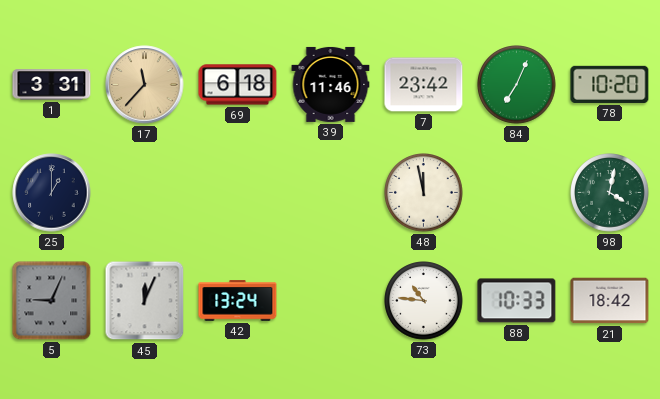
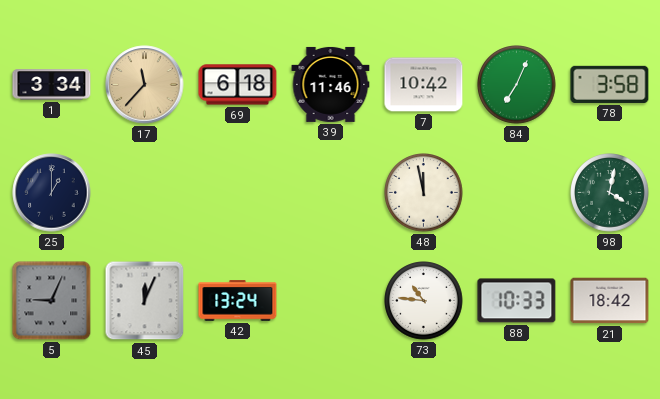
1: 3:31 -> 3:34 (52, 85)
7: 23:42 -> 10:42 (424, 85)
78: 10:20 -> 3:58 (610, 84)
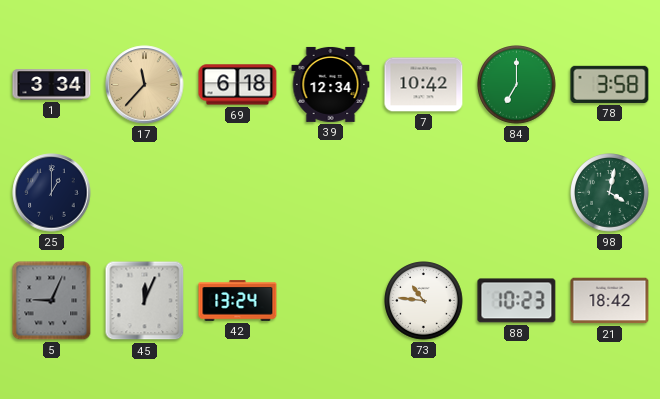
39: 11:46 -> 12:34 (331, 84)
84: 7:04 -> 7:00 (517, 85)
48: 11:58 -> none (424, 193)
88: 10:33 -> 10:23 (517, 301)
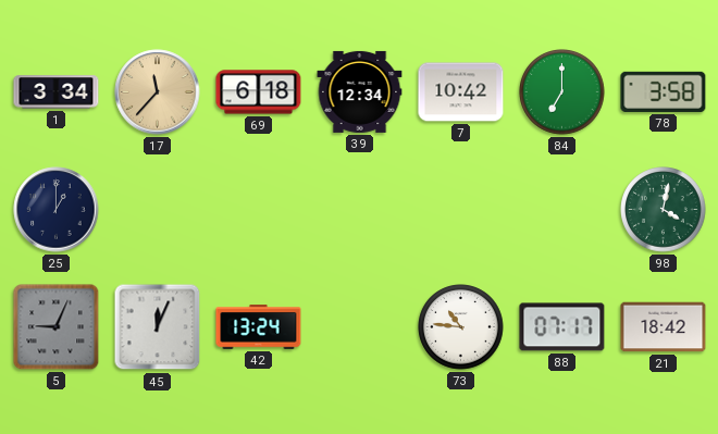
88: 10:23 -> 07:17 (562, 327)
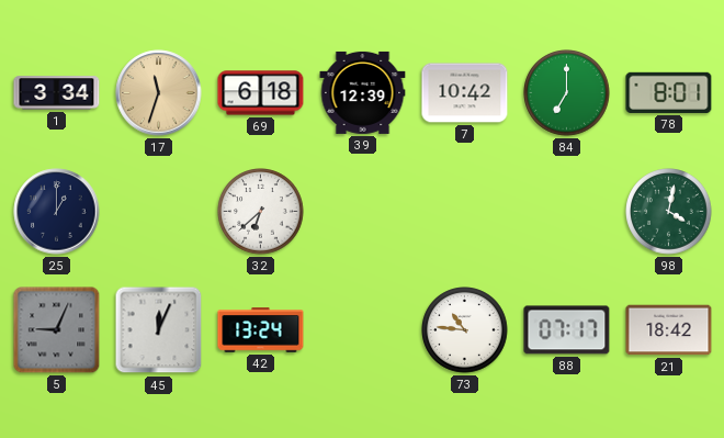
17: 11:37 -> 11:33 (159, 93)
39: 12:34 -> 12:39 (363, 92)
78: 3:58 -> 8:01 (669, 92)
32: none -> 6:38 (261, 212)
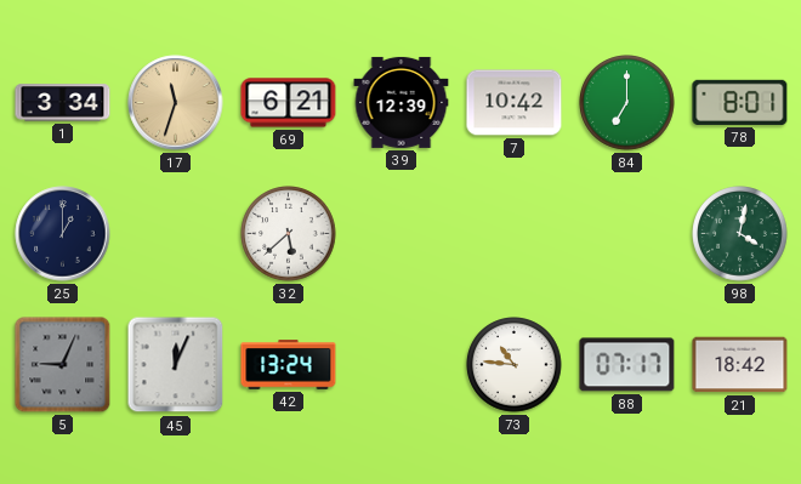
69: 6:18 -> 6:21 (289, 103)
32: 6:38 -> 5:38 (289, 234)
